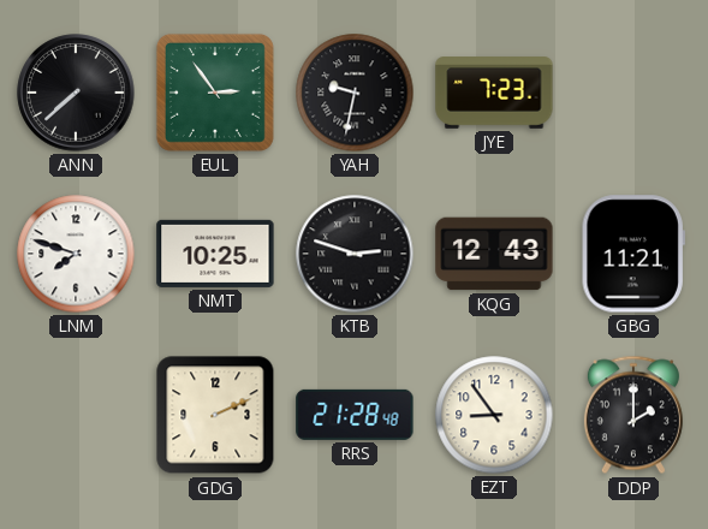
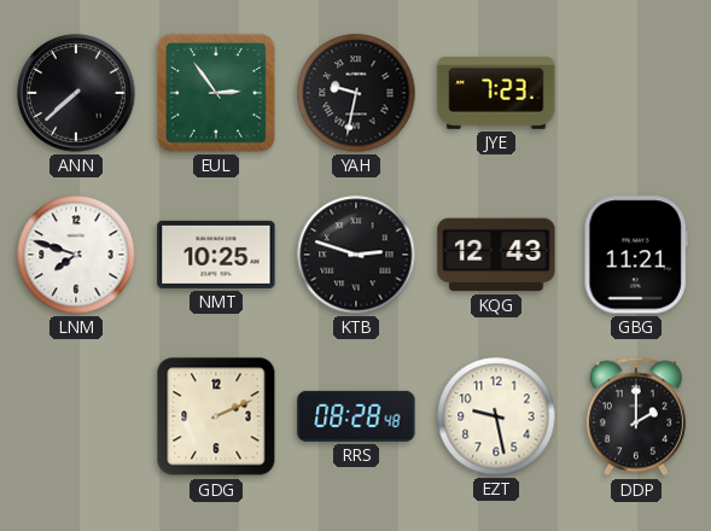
RRS: 21:28 -> 08:28 (356, 416)
EZT: 8:54 -> 9:28 (496, 416)
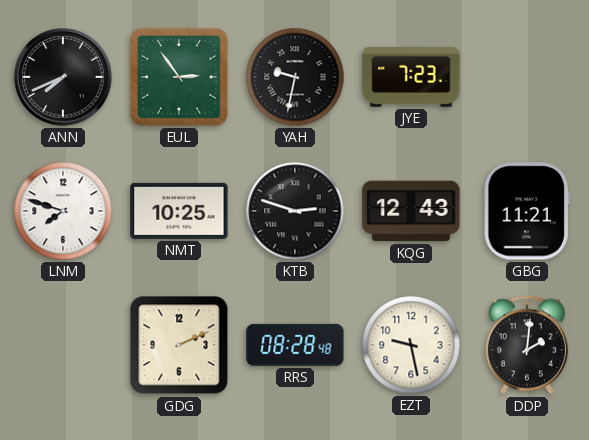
ANN: 7:38 -> 7:41 (63, 77)
DDP: 2:00 -> 2:01 (527, 345)
